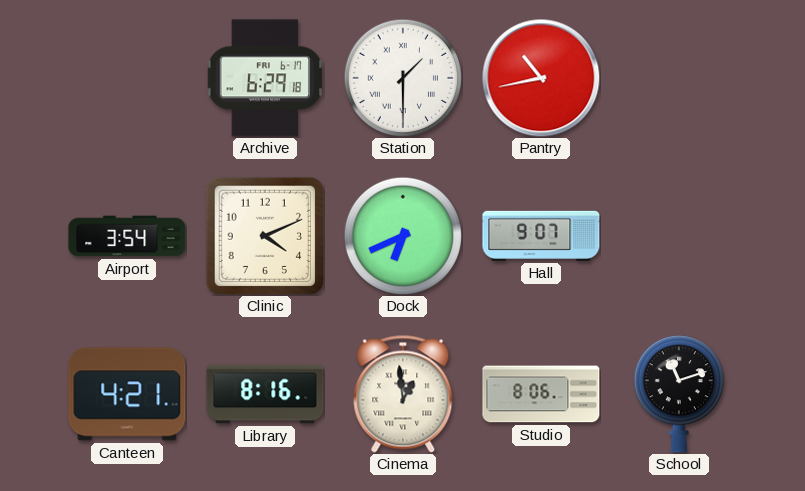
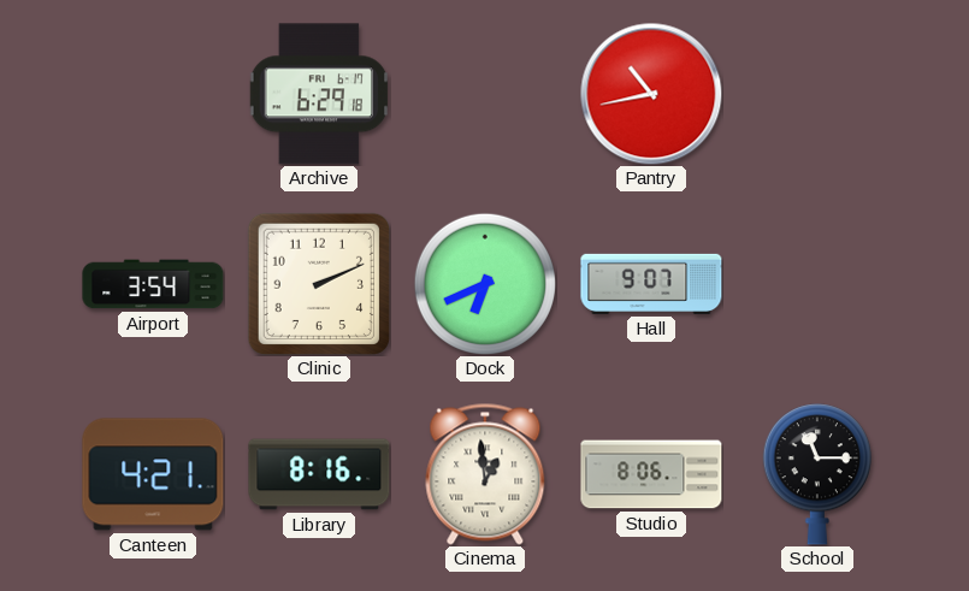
Station: 1:30 -> none (402, 77)
Clinic: 4:11 -> 2:11 (319, 284)
School: 11:12 -> 11:15 (817, 474)
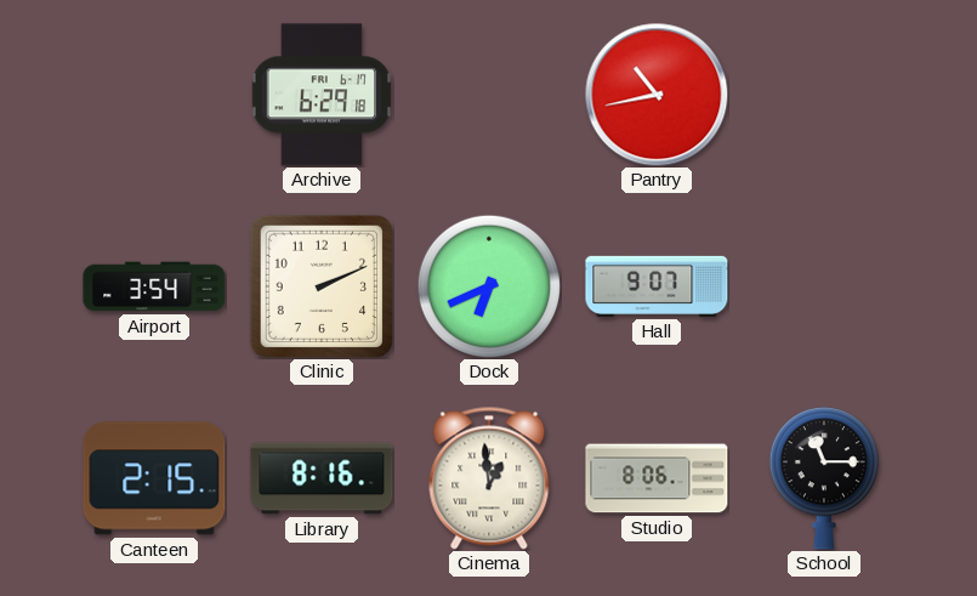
Canteen: 4:21 -> 2:15 (154, 478)
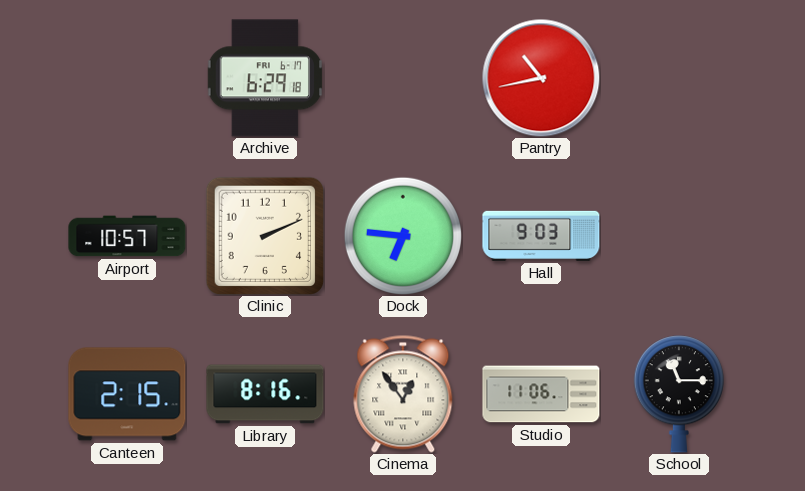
Airport: 3:54 -> 10:57 (127, 236)
Dock: 6:41 -> 6:46 (402, 235)
Hall: 9:07 -> 9:03 (541, 236)
Cinema: 12:59 -> 12:54 (403, 394)
Studio: 8:06 -> 11:06 (541, 394)
